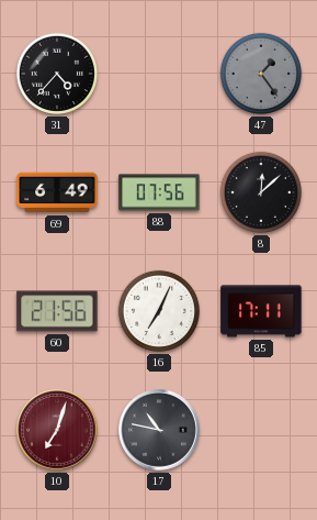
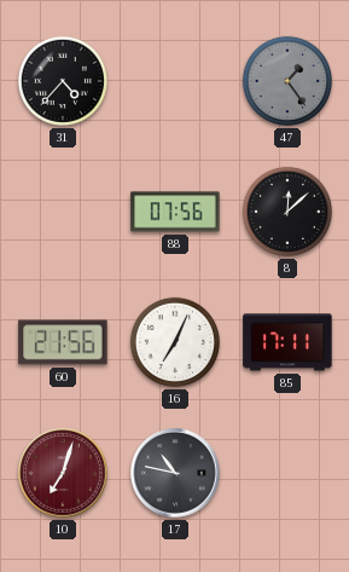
69: 6:49 -> none (57, 192)
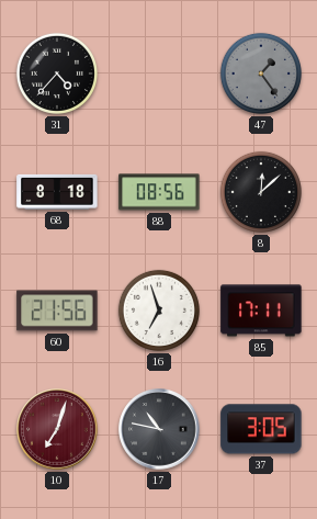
68: none -> 8:18 (57, 192)
88: 07:56 -> 08:56 (159, 192)
16: 7:04 -> 6:57 (159, 311)
37: none -> 3:05 (261, 429)
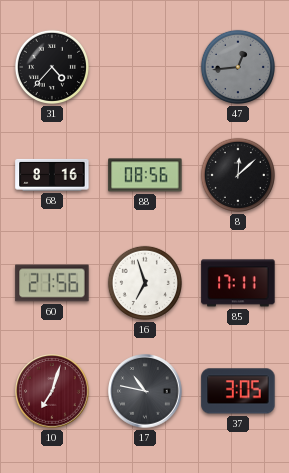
47: 1:24 -> 12:44 (238, 67)
68: 8:18 -> 8:16 (52, 175)
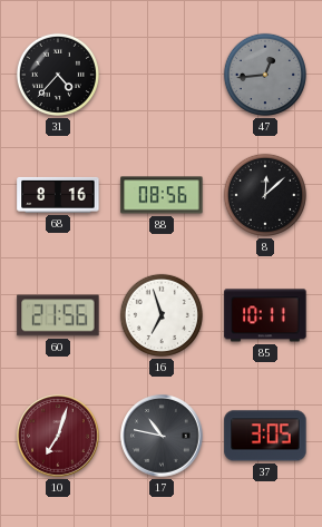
85: 17:11 -> 10:11 (265, 315)
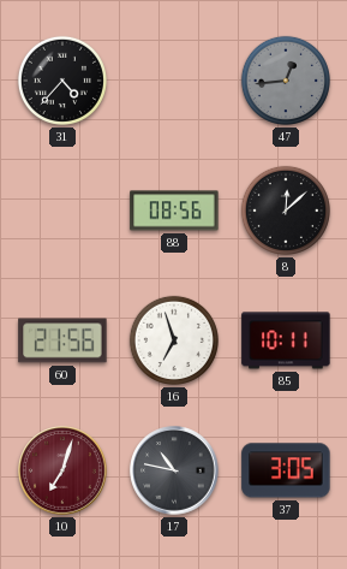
68: 8:16 -> none (58, 195)
